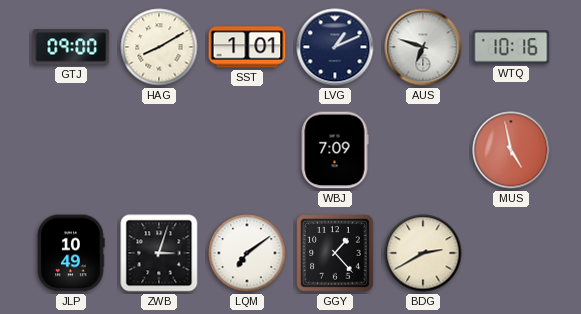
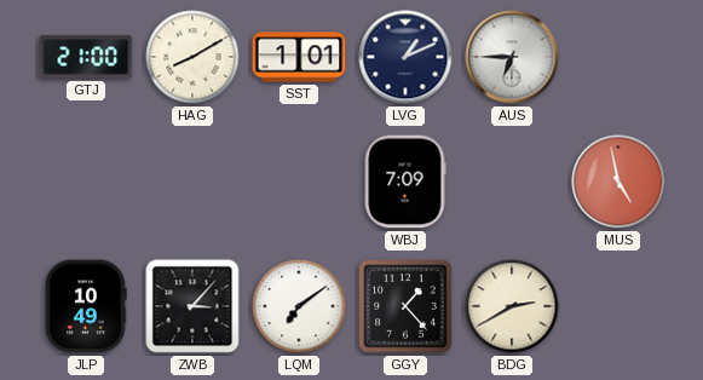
GTJ: 09:00 -> 21:00 (86, 57)
AUS: 6:48 -> 6:45 (512, 57)
WTQ: 10:16 -> none (511, 47)
ZWB: 3:03 -> 3:07 (192, 306)
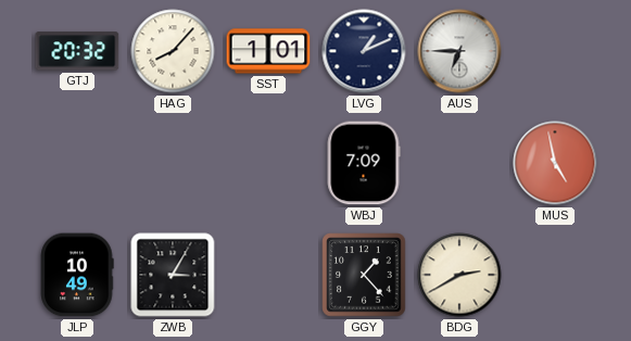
GTJ: 21:00 -> 20:32 (77, 51)
HAG: 8:10 -> 8:07 (173, 51)
ZWB: 3:07 -> 3:05 (173, 275)
LQM: 7:09 -> none (299, 306)
